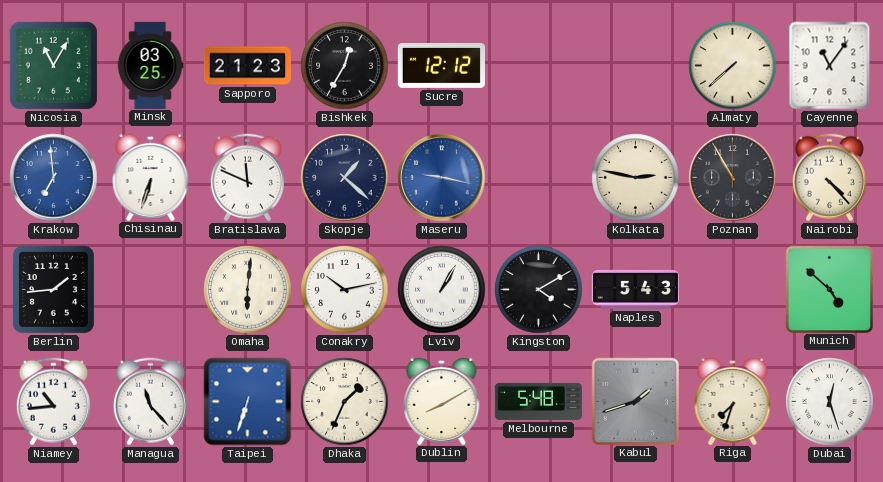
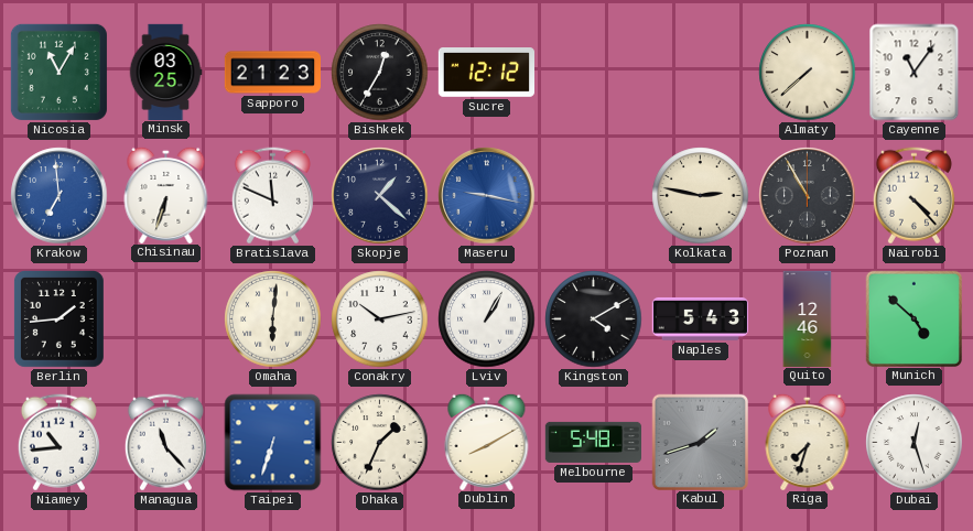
Quito: none -> 12:46 (808, 318)
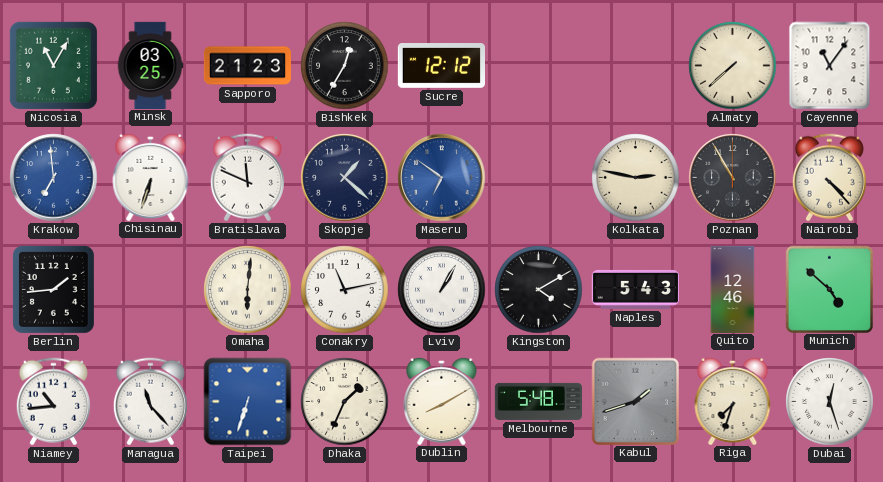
Maseru: 9:17 -> 6:51 (442, 178)
Conakry: 10:13 -> 11:13 (345, 290)
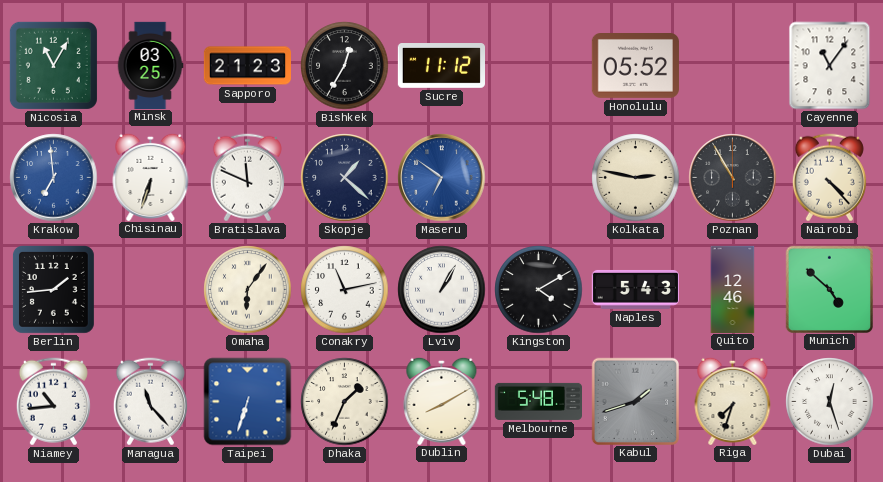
Sucre: 12:12 -> 11:12 (441, 66)
Honolulu: none -> 05:52 (635, 66)
Almaty: 7:38 -> none (733, 66)
Omaha: 6:01 -> 6:06 (248, 290)
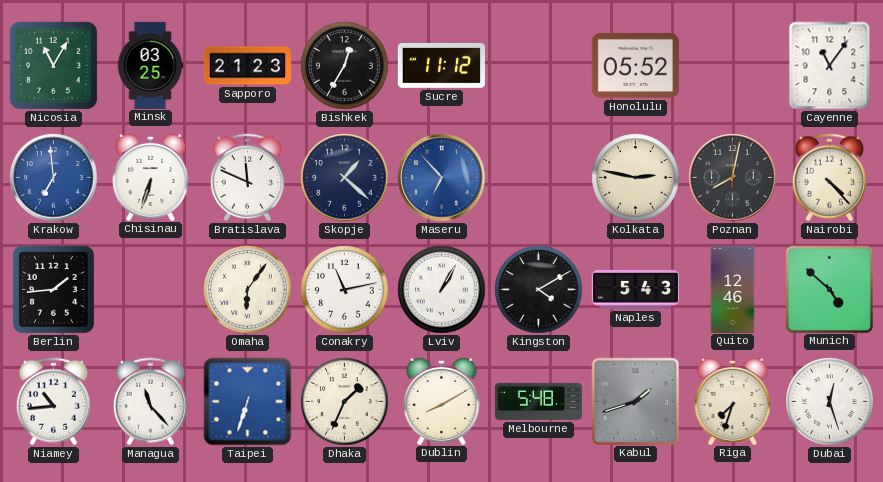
Maseru: 6:51 -> 6:53 (442, 178)
Poznan: 10:55 -> 8:02 (733, 178)
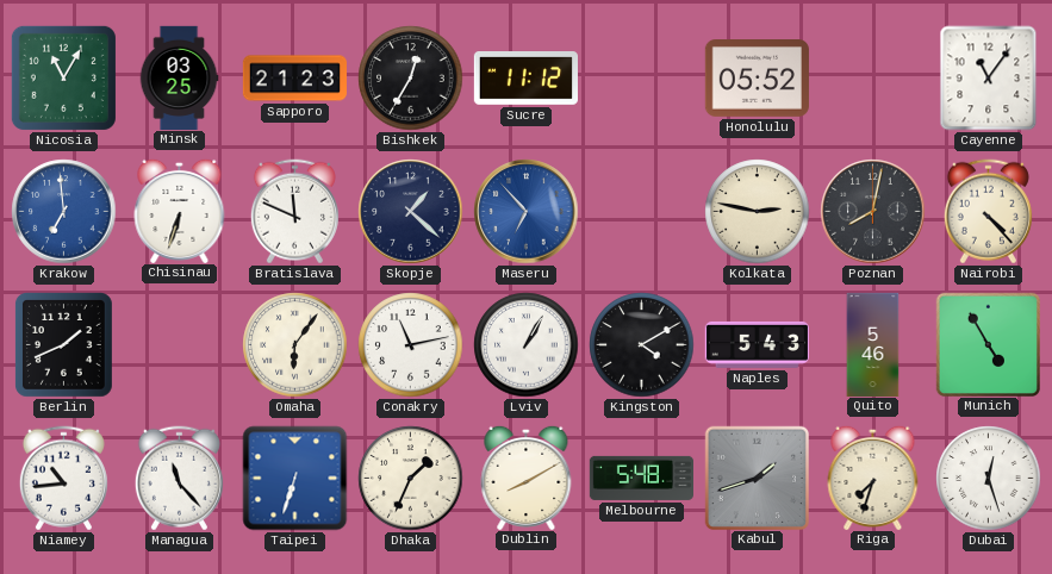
Berlin: 1:44 -> 1:41 (64, 345)
Quito: 12:46 -> 5:46 (873, 344)
Munich: 4:52 -> 4:55 (988, 344)
